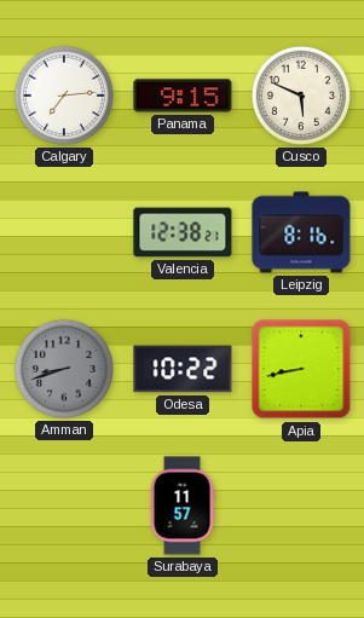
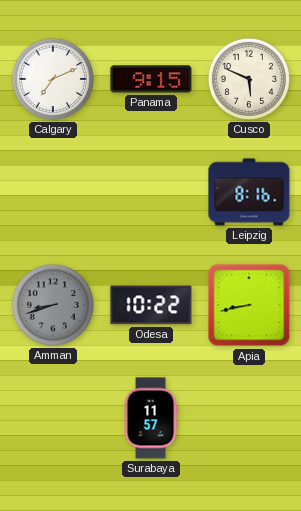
Calgary: 7:14 -> 7:11 (53, 79)
Valencia: 12:38 -> none (183, 232)
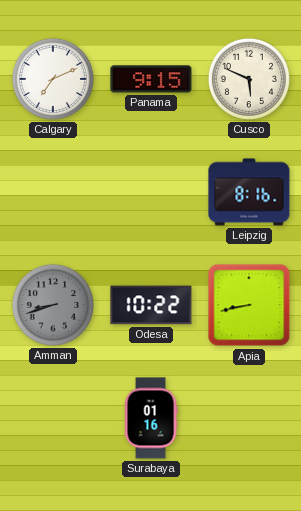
Surabaya: 11:57 -> 01:16 (151, 418)
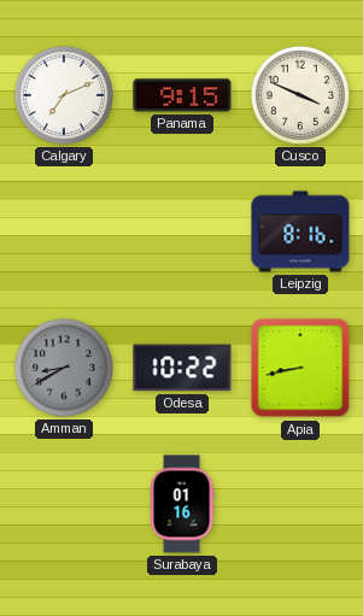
Cusco: 5:49 -> 3:49 (300, 95)
Amman: 8:42 -> 8:40 (64, 368)
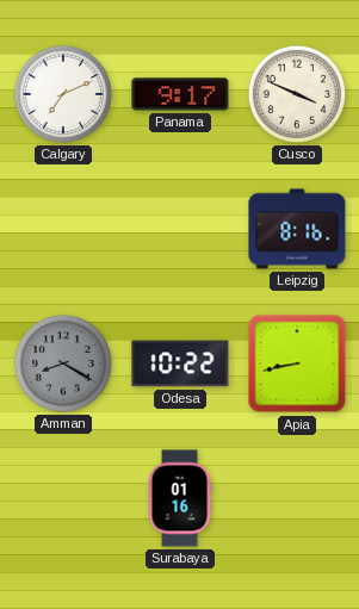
Panama: 9:15 -> 9:17 (180, 94)
Amman: 8:40 -> 8:20 (63, 363)
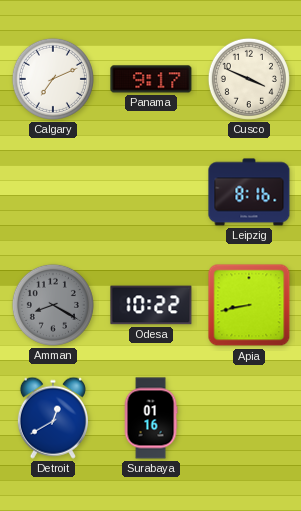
Detroit: none -> 12:40 (53, 418)
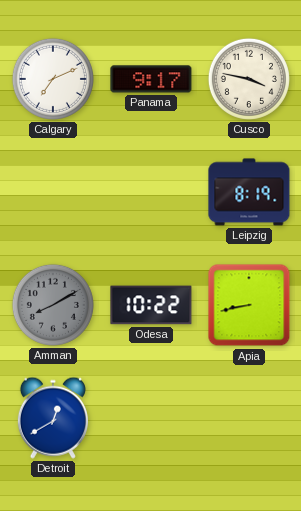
Cusco: 3:49 -> 3:47 (249, 79)
Leipzig: 8:16 -> 8:19 (249, 192)
Amman: 8:20 -> 8:10 (53, 305)
Surabaya: 01:16 -> none (151, 418)
